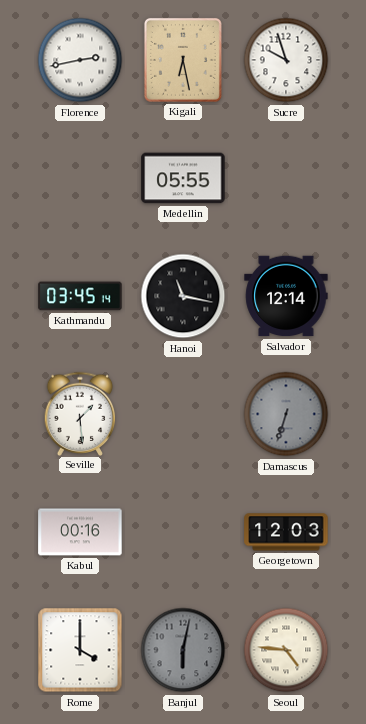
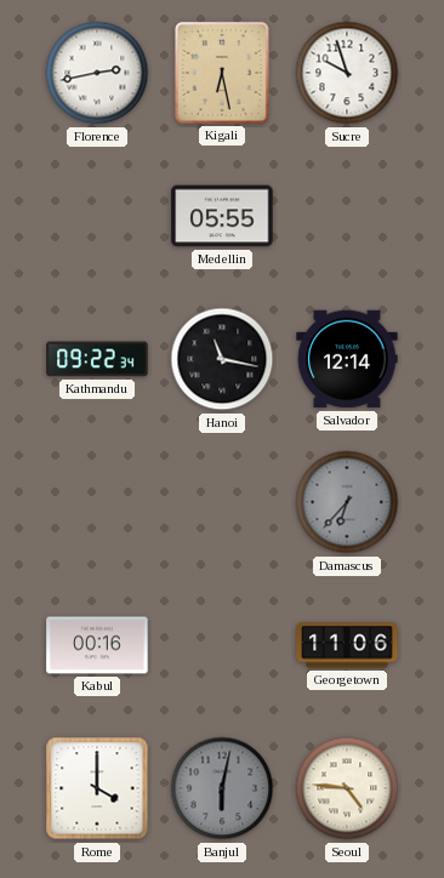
Kathmandu: 03:45 -> 09:22 (97, 359)
Seville: 1:29 -> none (80, 413)
Damascus: 6:33 -> 6:37 (347, 502)
Georgetown: 12:03 -> 11:06 (347, 645)
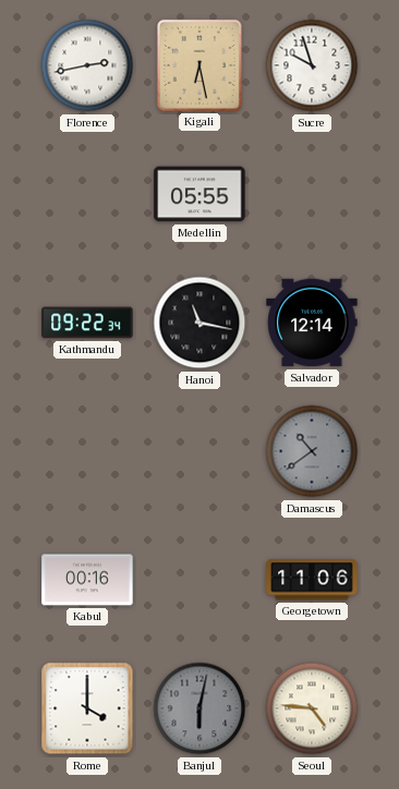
Damascus: 6:37 -> 10:39 (312, 451)
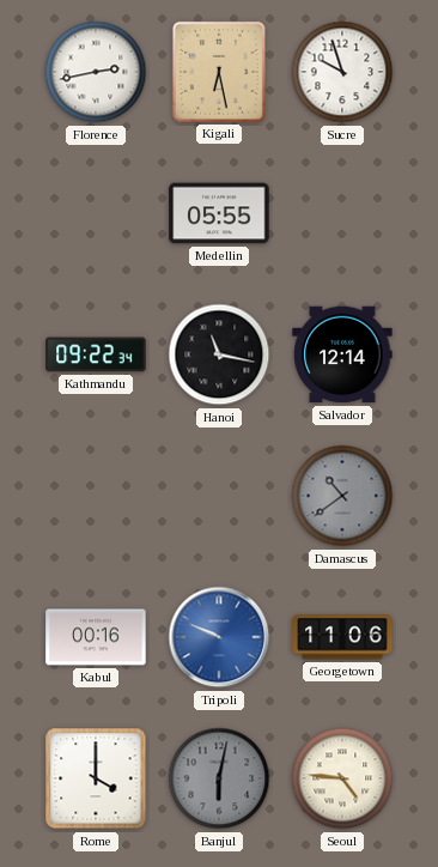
Tripoli: none -> 9:49 (219, 637)
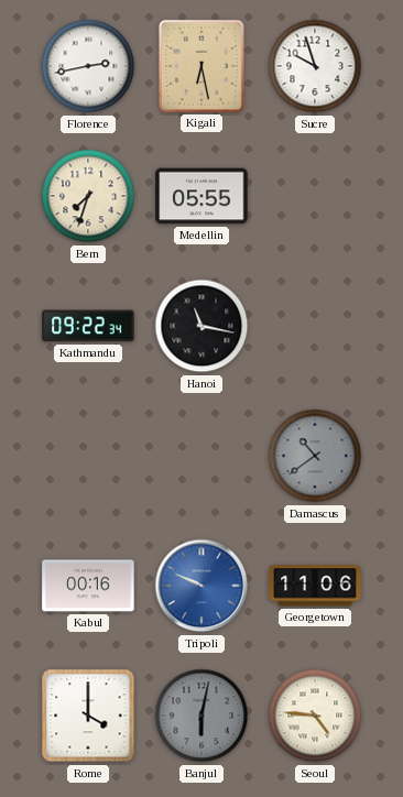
Bern: none -> 7:33 (88, 196)
Salvador: 12:14 -> none (342, 354)
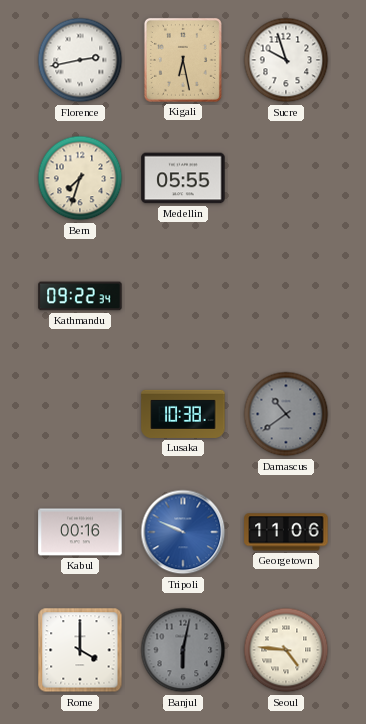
Hanoi: 11:17 -> none (201, 326)
Lusaka: none -> 10:38 (183, 414)
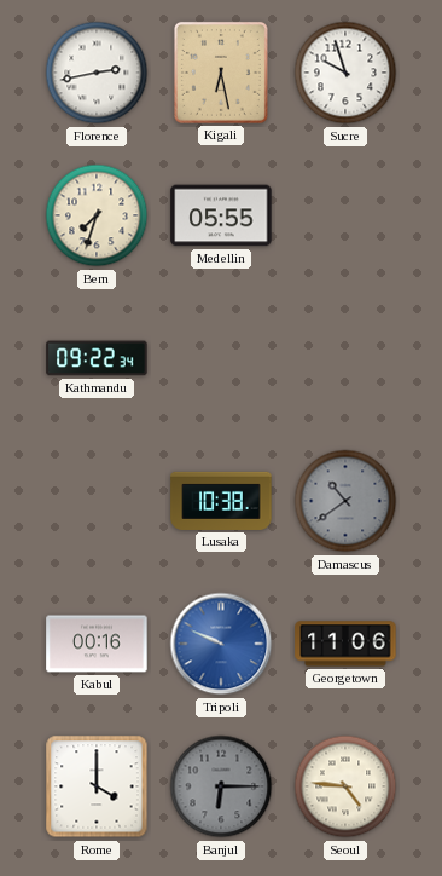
Banjul: 6:02 -> 6:15 (221, 786)
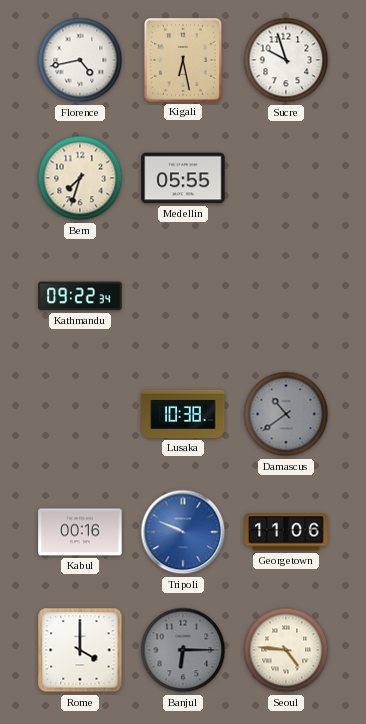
Florence: 2:43 -> 4:43 (80, 60)
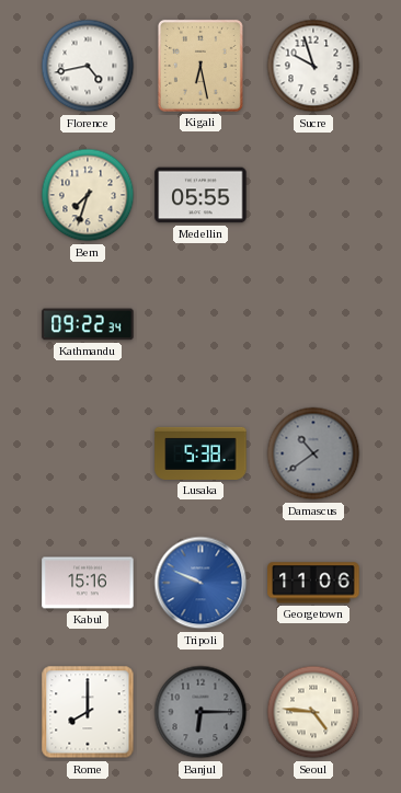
Lusaka: 10:38 -> 5:38 (200, 453)
Kabul: 00:16 -> 15:16 (88, 583)
Rome: 4:00 -> 8:00 (88, 712)
